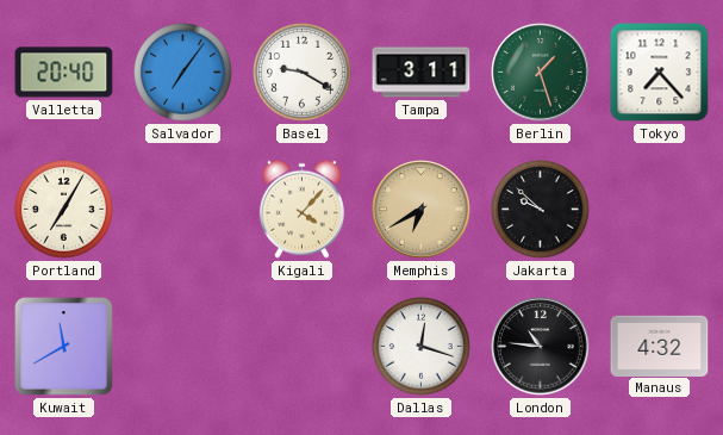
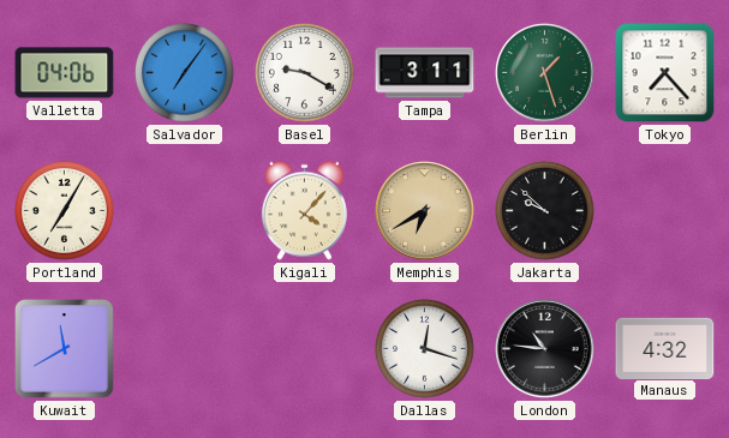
Valletta: 20:40 -> 04:06 (65, 73)
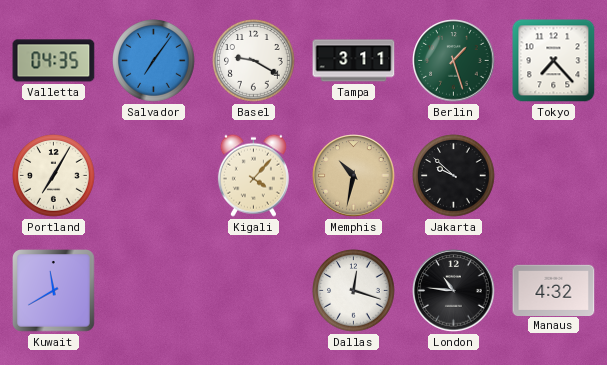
Valletta: 04:06 -> 04:35 (54, 61)
Memphis: 6:40 -> 10:32 (354, 176)
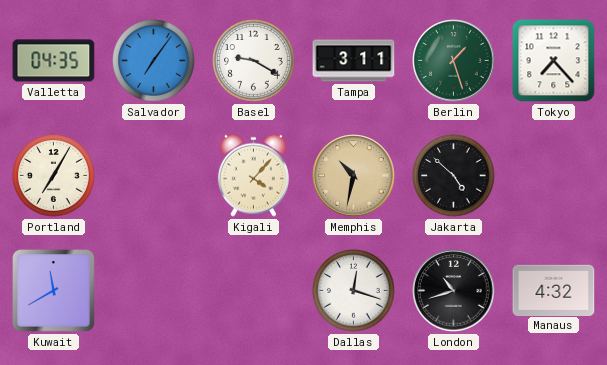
Jakarta: 9:52 -> 4:52 (454, 176)
London: 10:46 -> 10:42 (454, 291)
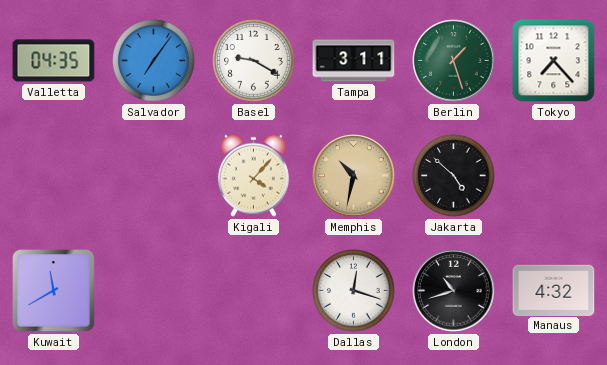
Portland: 7:05 -> none (54, 176)
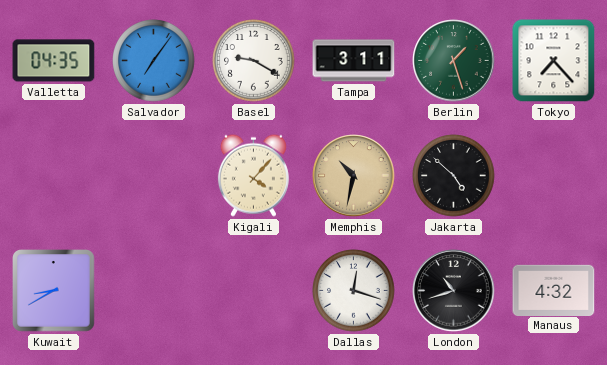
Kuwait: 11:40 -> 8:40 (54, 291)
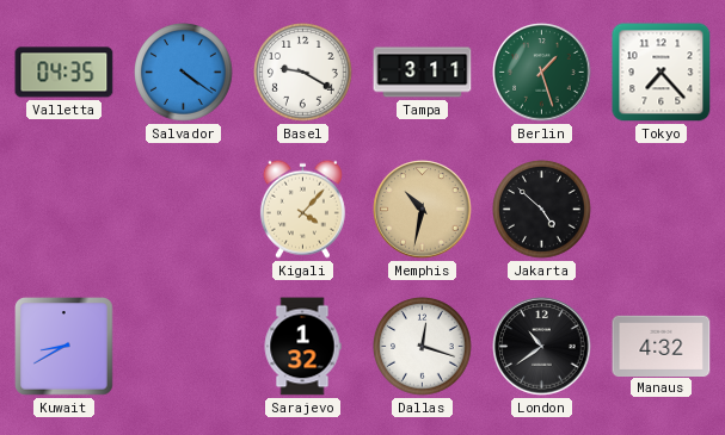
Salvador: 7:06 -> 4:21 (184, 73)
Sarajevo: none -> 1:32 (302, 347)
London: 10:42 -> 10:39 (542, 347)
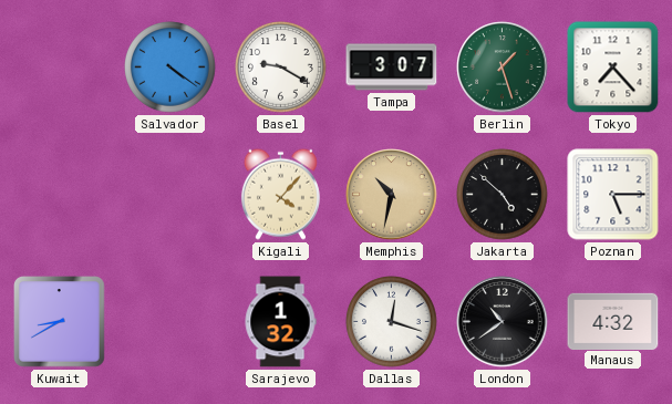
Valletta: 04:35 -> none (64, 73)
Tampa: 3:11 -> 3:07 (392, 68)
Poznan: none -> 5:15 (613, 195)
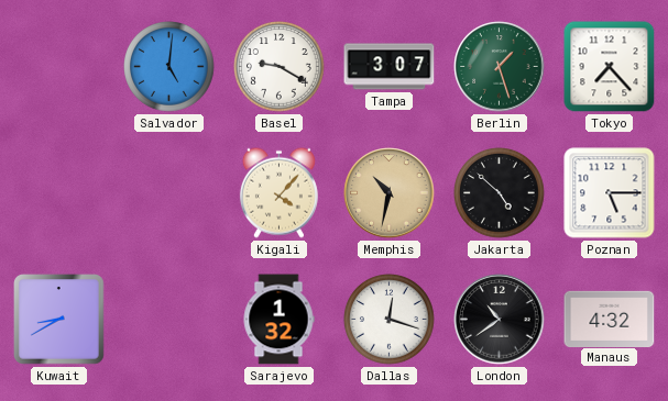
Salvador: 4:21 -> 5:01 (169, 67)
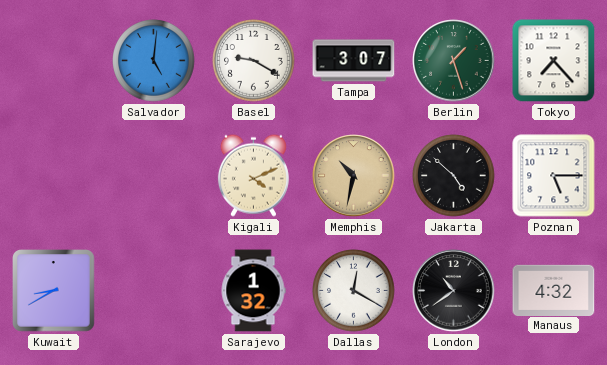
Kigali: 4:07 -> 4:11 (253, 175)
Dallas: 12:18 -> 12:20 (354, 291)
